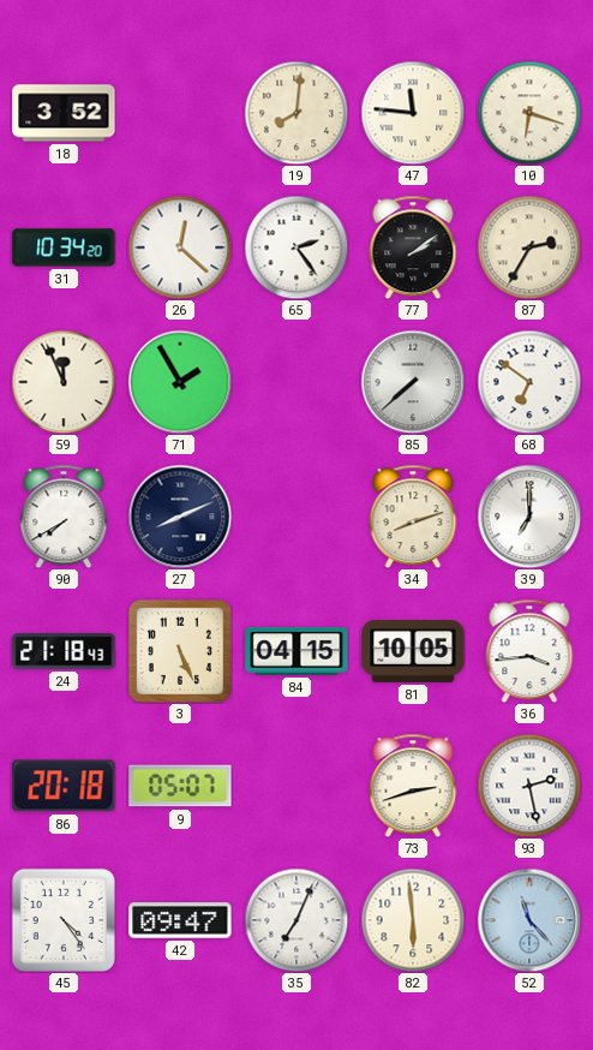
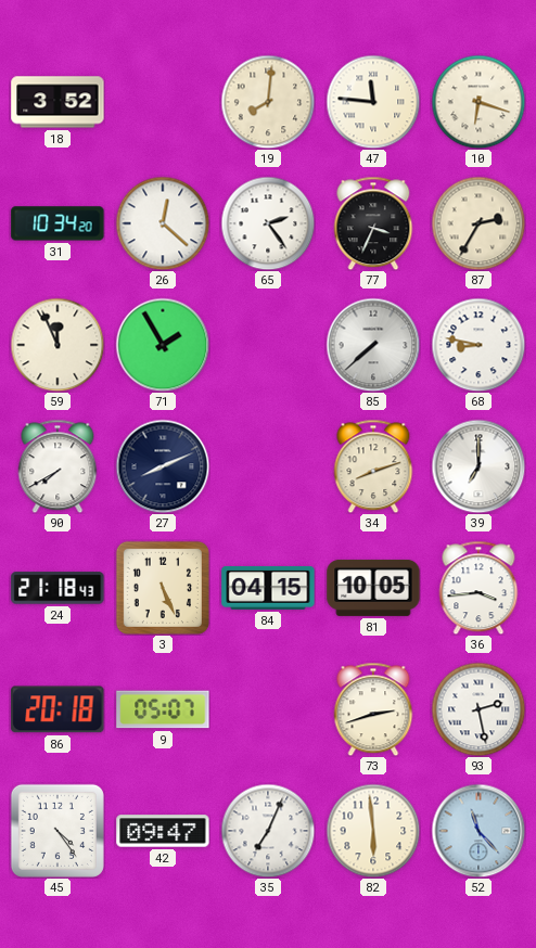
77: 2:09 -> 3:34 (373, 223)
68: 6:51 -> 8:47 (478, 345)
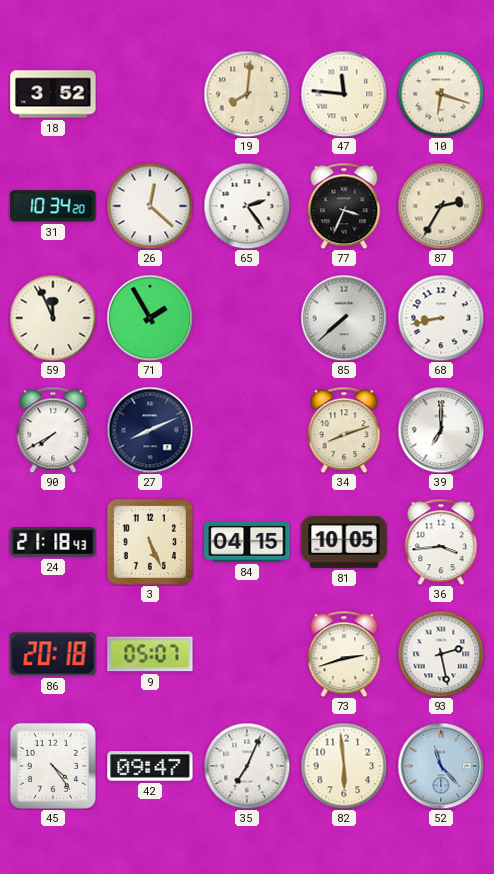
68: 8:47 -> 8:43 (441, 318)
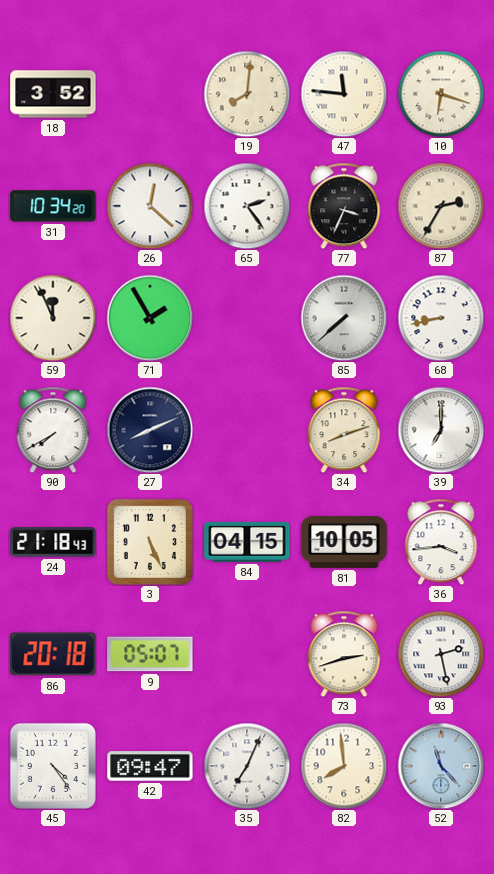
82: 5:59 -> 7:59 (344, 766)
